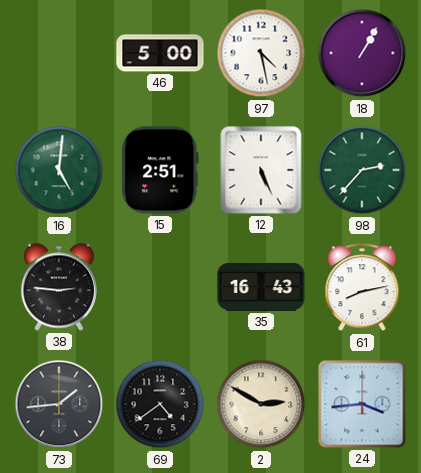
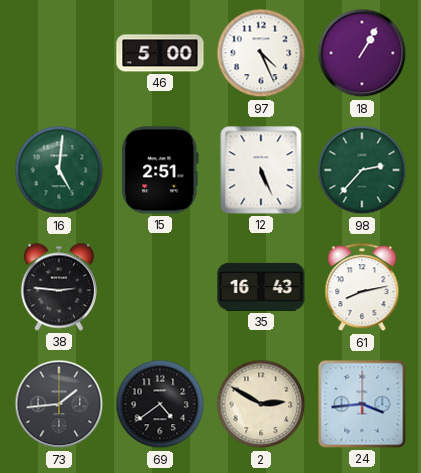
97: 4:28 -> 4:26 (261, 53)
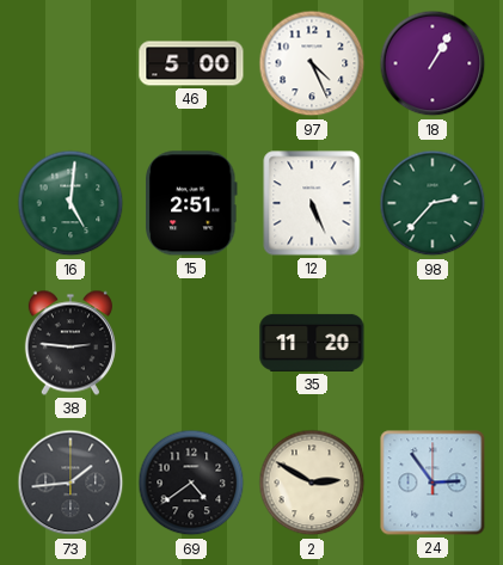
35: 16:43 -> 11:20 (312, 343)
61: 8:13 -> none (362, 288)
24: 3:44 -> 2:54 (433, 483)
